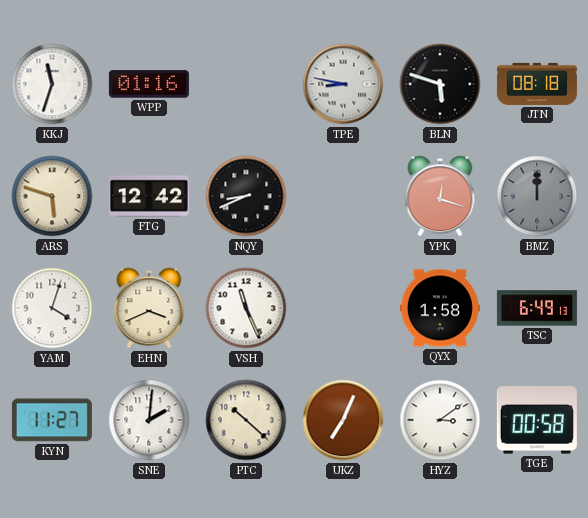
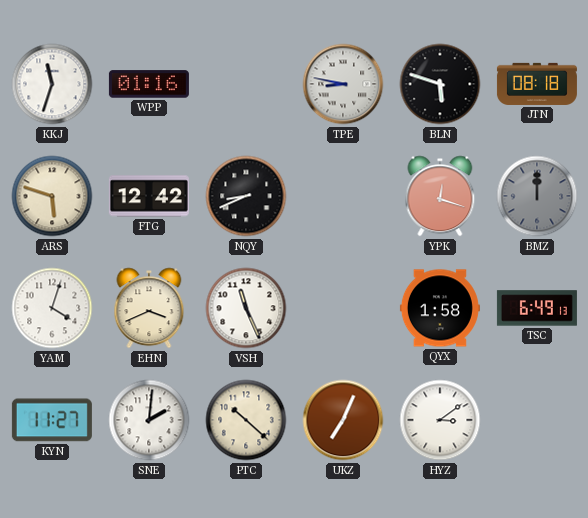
TGE: 00:58 -> none (537, 420)
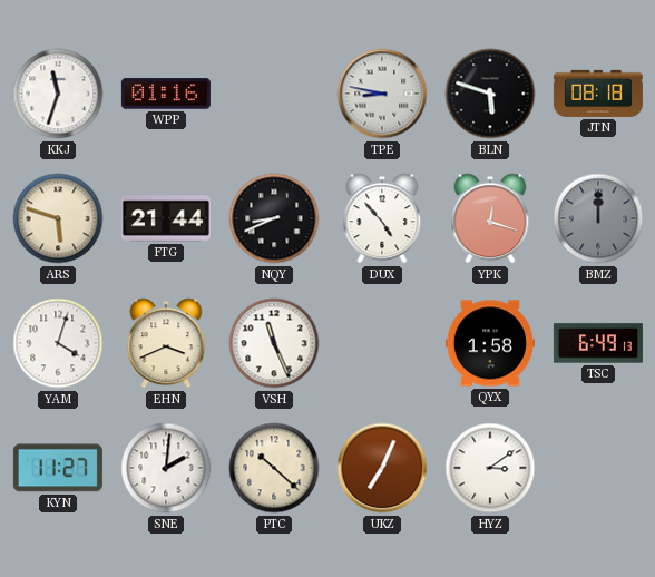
FTG: 12:42 -> 21:44 (166, 218)
DUX: none -> 4:53 (382, 218)
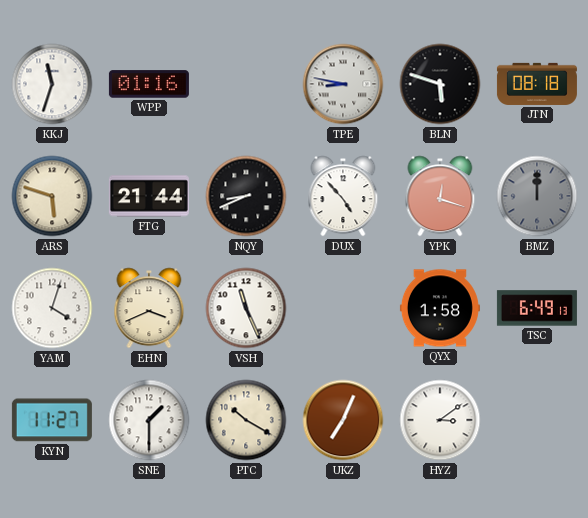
SNE: 2:01 -> 1:30 (149, 420)
PTC: 10:22 -> 10:20 (246, 420)
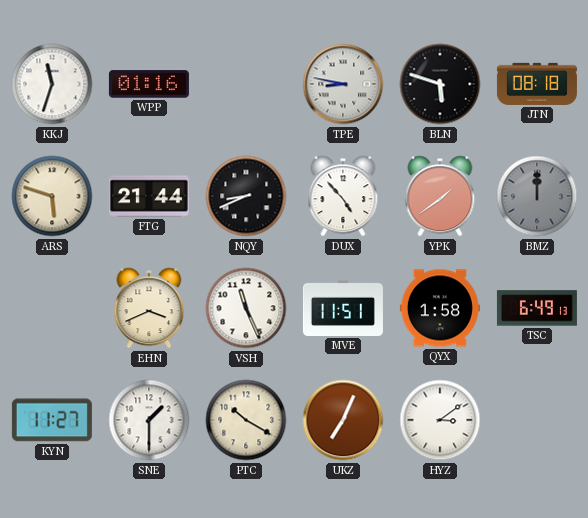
YPK: 12:18 -> 1:39 (440, 196)
YAM: 4:03 -> none (52, 308)
MVE: none -> 11:51 (343, 308)
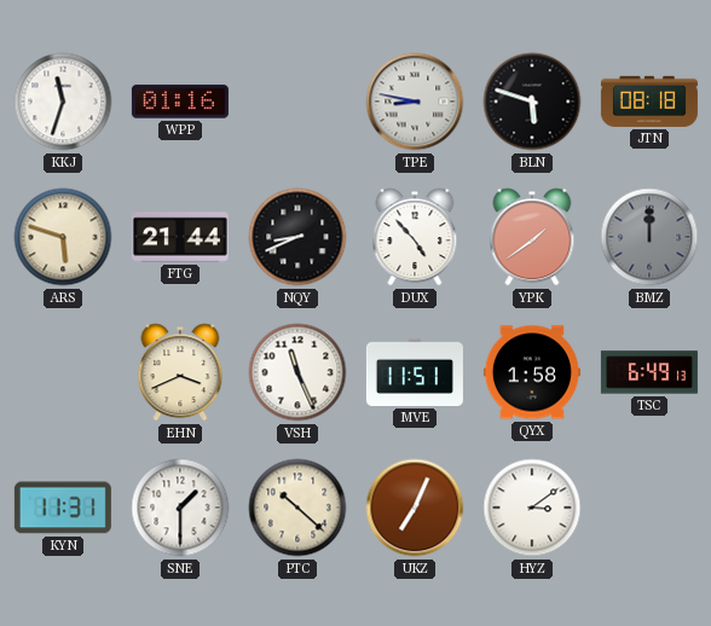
KYN: 11:27 -> 11:31 (63, 508)
PTC: 10:20 -> 10:22 (297, 508)
